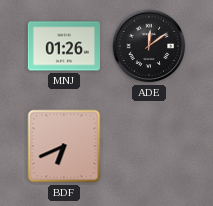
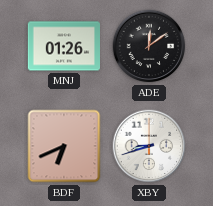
XBY: none -> 8:42 (149, 146)
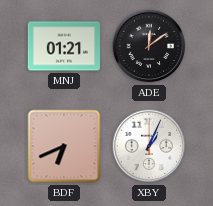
MNJ: 01:26 -> 01:21 (63, 46)
XBY: 8:42 -> 1:04 (149, 146)
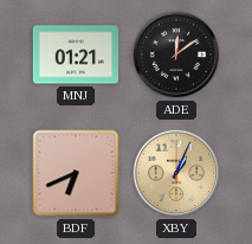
XBY dial: white -> champagne (176, 173)
